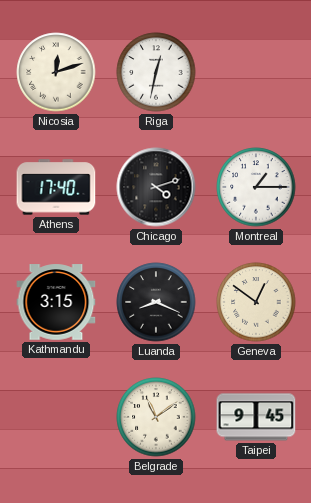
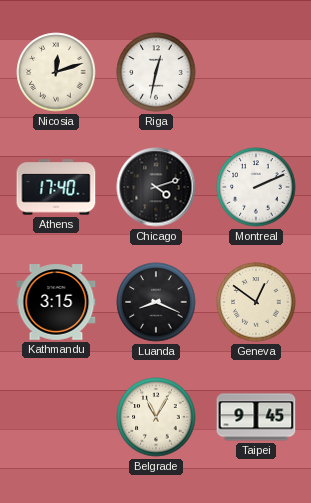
Montreal: 1:15 -> 2:11 (256, 187)
Belgrade: 11:09 -> 11:05 (156, 417)
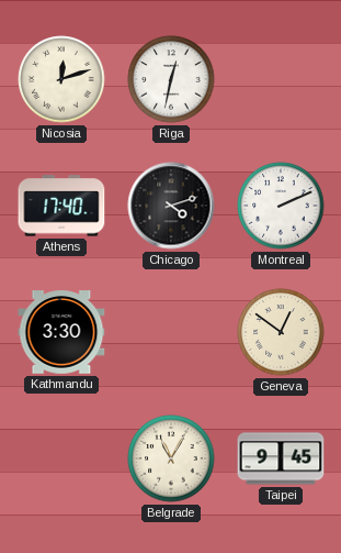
Kathmandu: 3:15 -> 3:30 (61, 332)
Luanda: 8:19 -> none (156, 302)
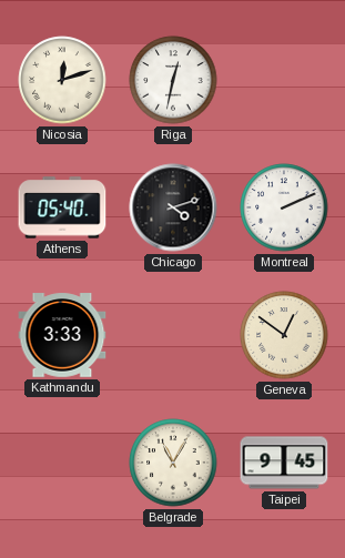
Athens: 17:40 -> 05:40 (62, 207)
Kathmandu: 3:30 -> 3:33 (62, 335)
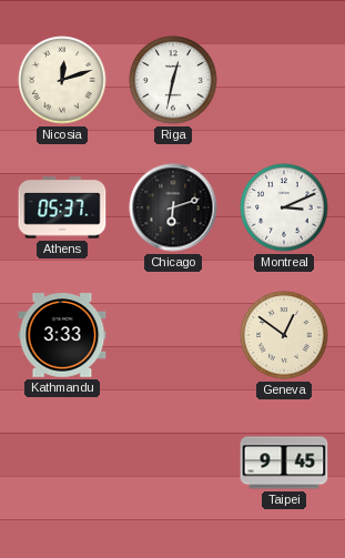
Athens: 05:40 -> 05:37 (62, 207)
Chicago: 4:12 -> 6:12 (173, 207)
Montreal: 2:11 -> 3:11 (284, 207)
Belgrade: 11:05 -> none (173, 463)
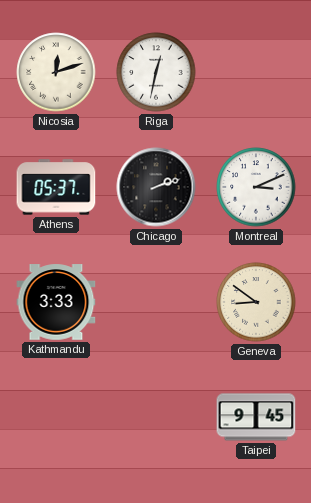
Chicago: 6:12 -> 2:12 (156, 187)
Geneva: 12:51 -> 8:51 (256, 302)
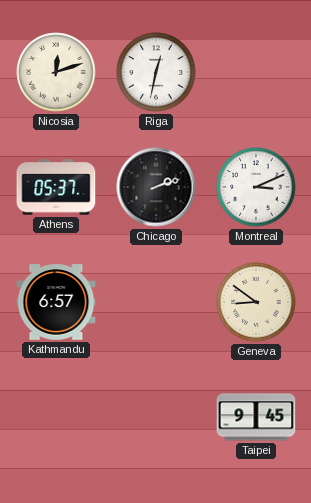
Kathmandu: 3:33 -> 6:57 (56, 302)
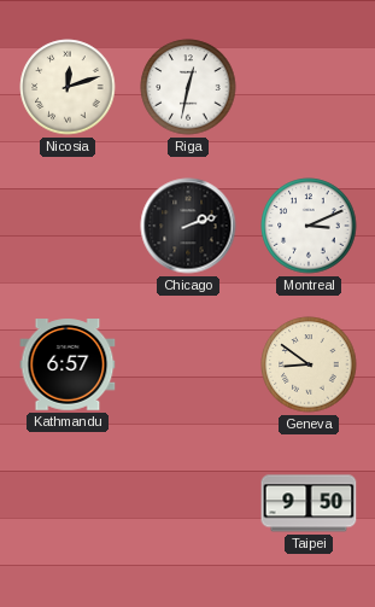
Athens: 05:37 -> none (56, 187)
Taipei: 9:45 -> 9:50 (309, 503)
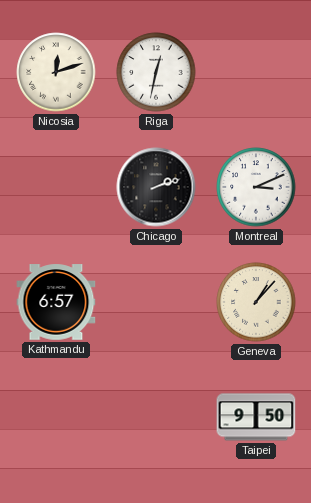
Geneva: 8:51 -> 1:07 (256, 302)
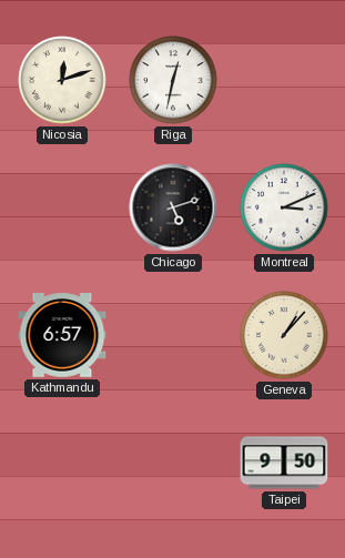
Chicago: 2:12 -> 5:12 (173, 207)
